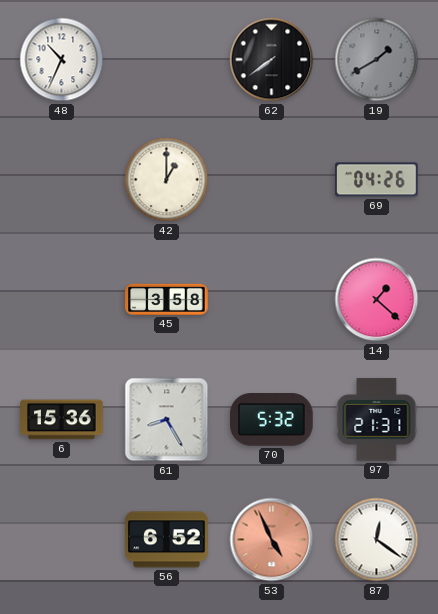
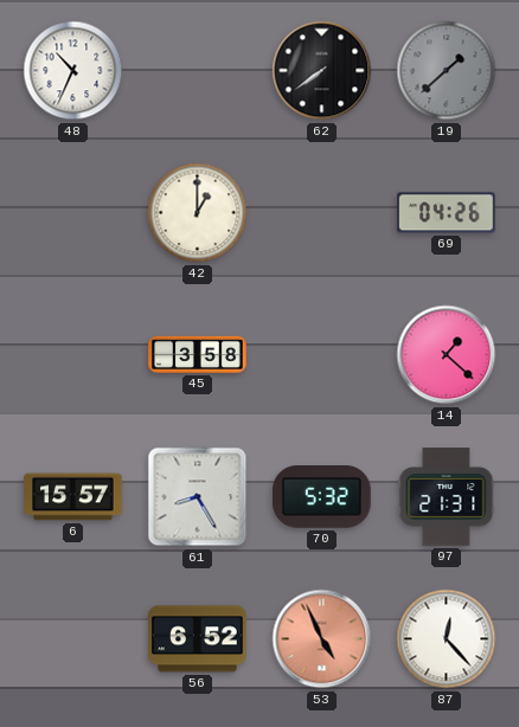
19: 1:40 -> 1:38 (447, 71)
6: 15:36 -> 15:57 (73, 497)
87: 12:21 -> 12:23 (447, 639)
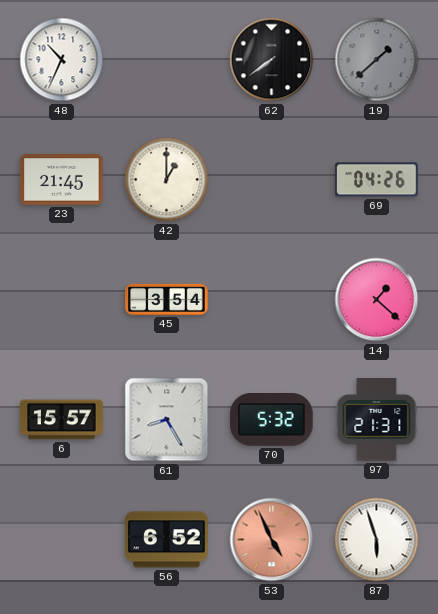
23: none -> 21:45 (62, 180)
45: 3:58 -> 3:54 (167, 299)
87: 12:23 -> 5:57 (377, 540)
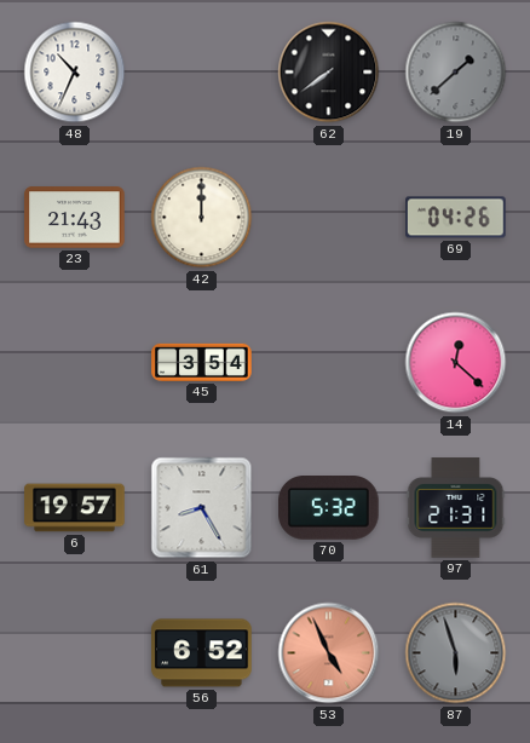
23: 21:45 -> 21:43 (75, 218)
42: 1:00 -> 12:00 (202, 218)
14: 1:22 -> 12:22 (456, 363)
6: 15:57 -> 19:57 (75, 508)
87 dial: white -> grey (456, 653)
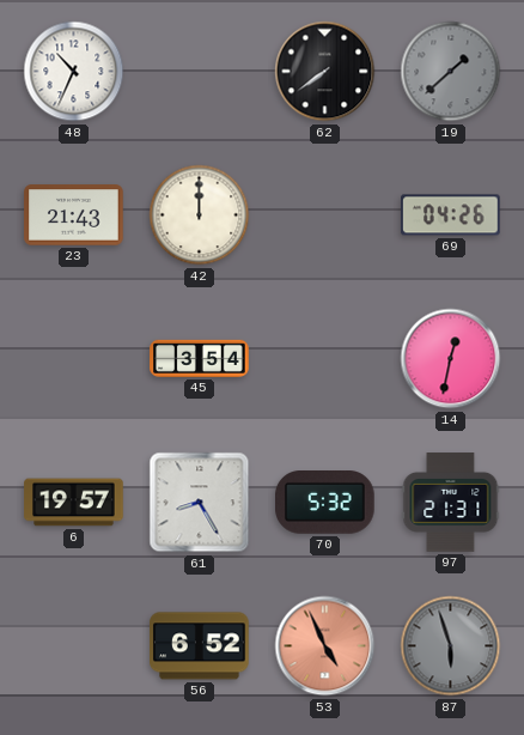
14: 12:22 -> 12:32 (451, 359)
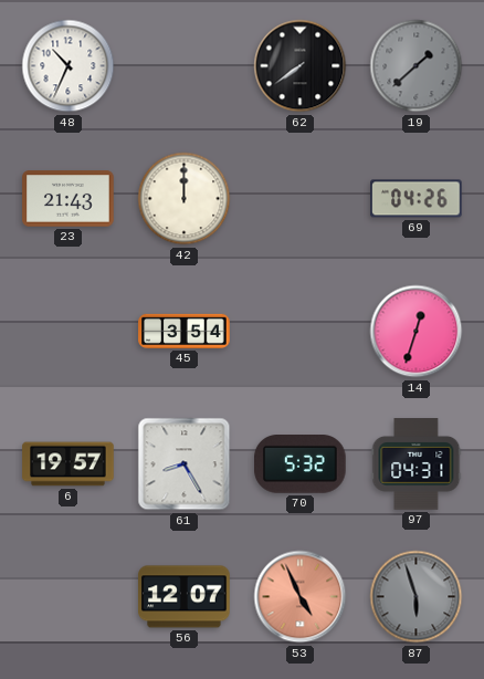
14: 12:32 -> 12:33 (417, 332)
97: 21:31 -> 04:31 (417, 464)
56: 6:52 -> 12:07 (185, 597)
